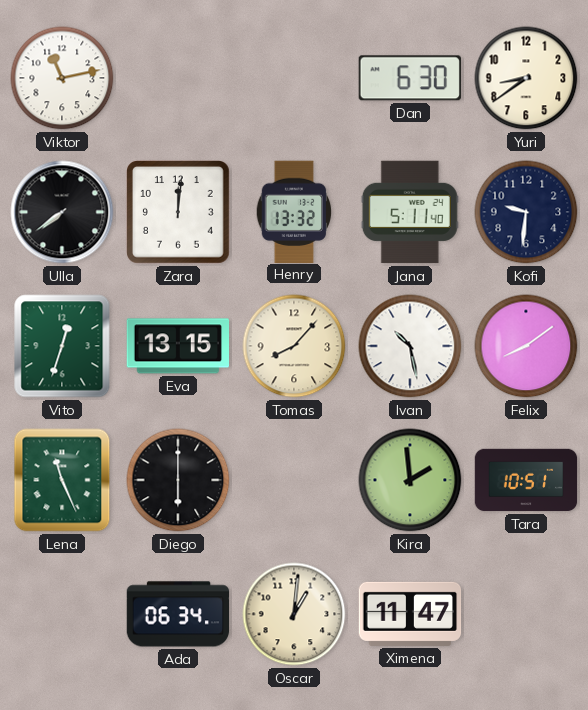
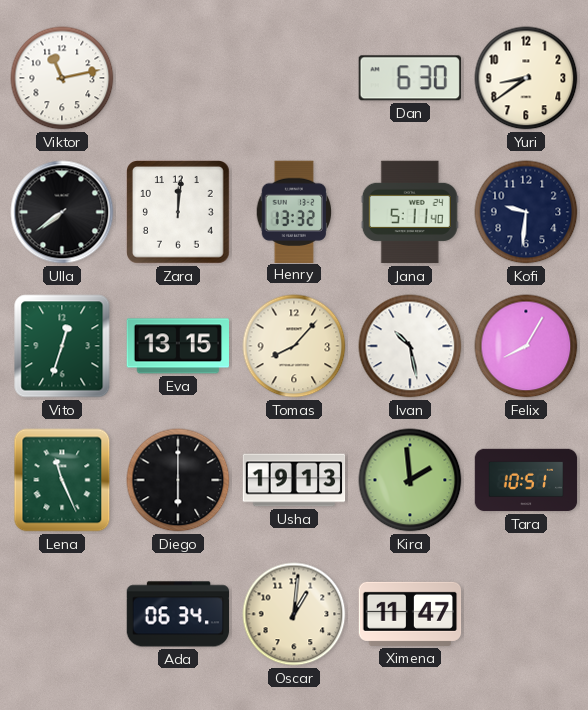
Felix: 8:09 -> 8:05 (526, 346)
Usha: none -> 19:13 (294, 480)
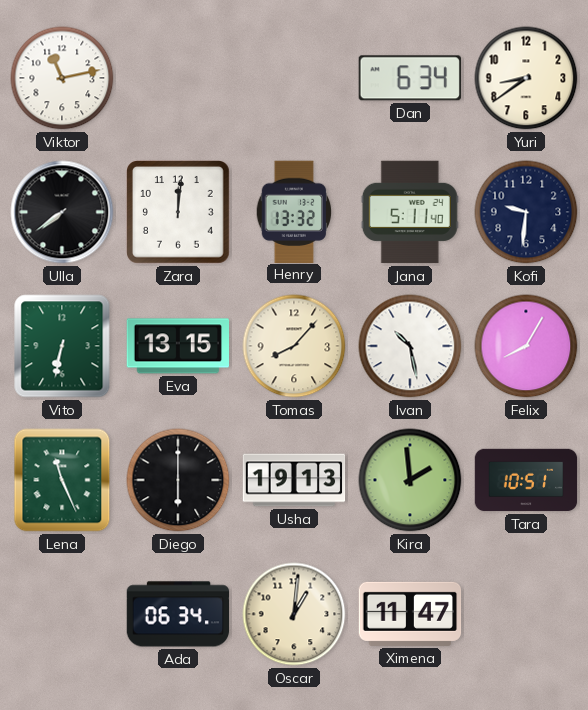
Dan: 6:30 -> 6:34 (410, 78)
Vito: 12:33 -> 6:32 (62, 346)
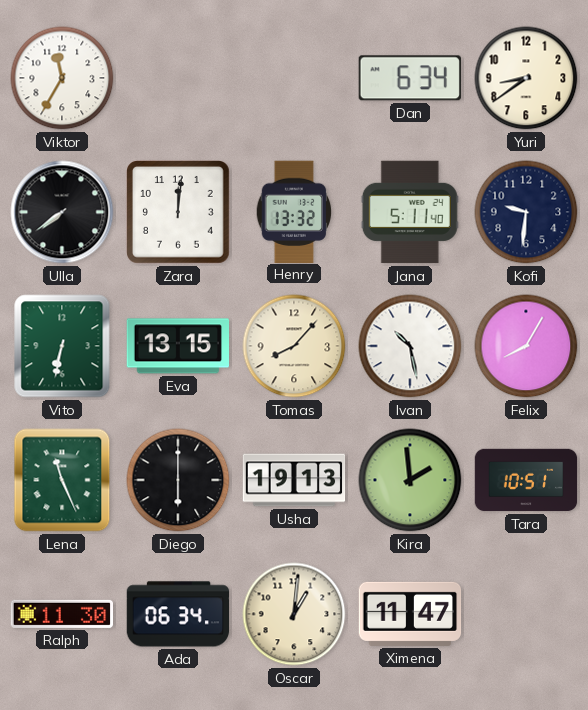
Viktor: 11:13 -> 11:35 (62, 78)
Ralph: none -> 11:30 (62, 614)
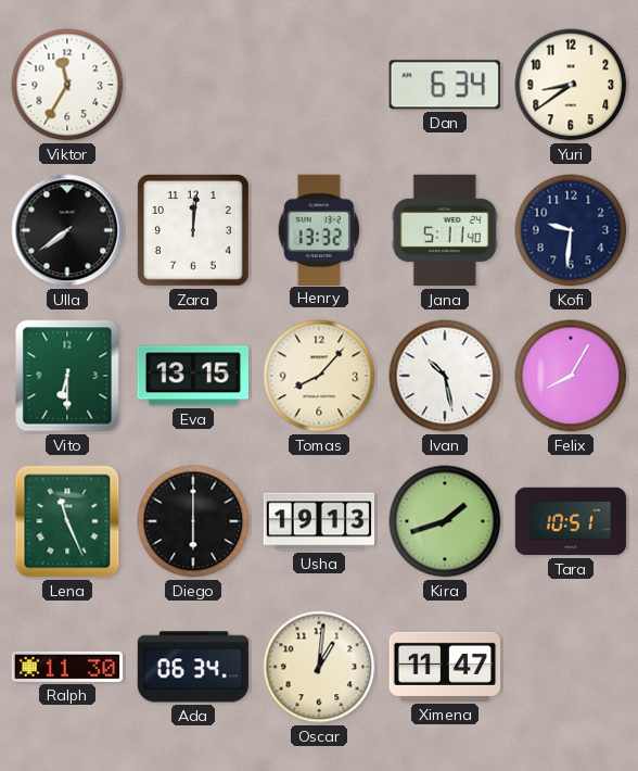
Vito: 6:32 -> 6:30 (67, 376)
Kira: 1:59 -> 1:42 (445, 521)
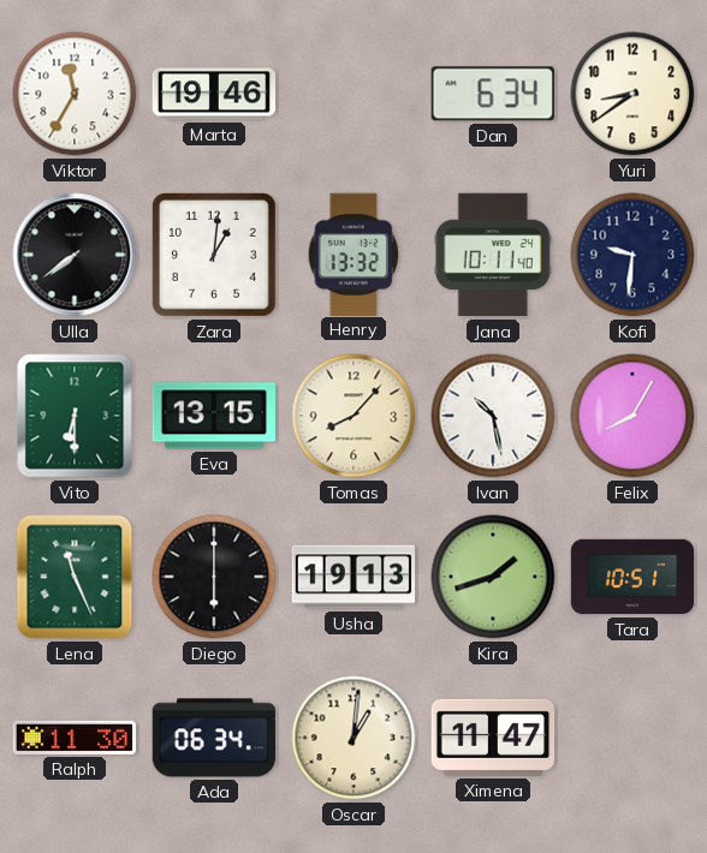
Marta: none -> 19:46 (214, 94)
Zara: 12:01 -> 1:01 (215, 256)
Jana: 5:11 -> 10:11 (493, 255)
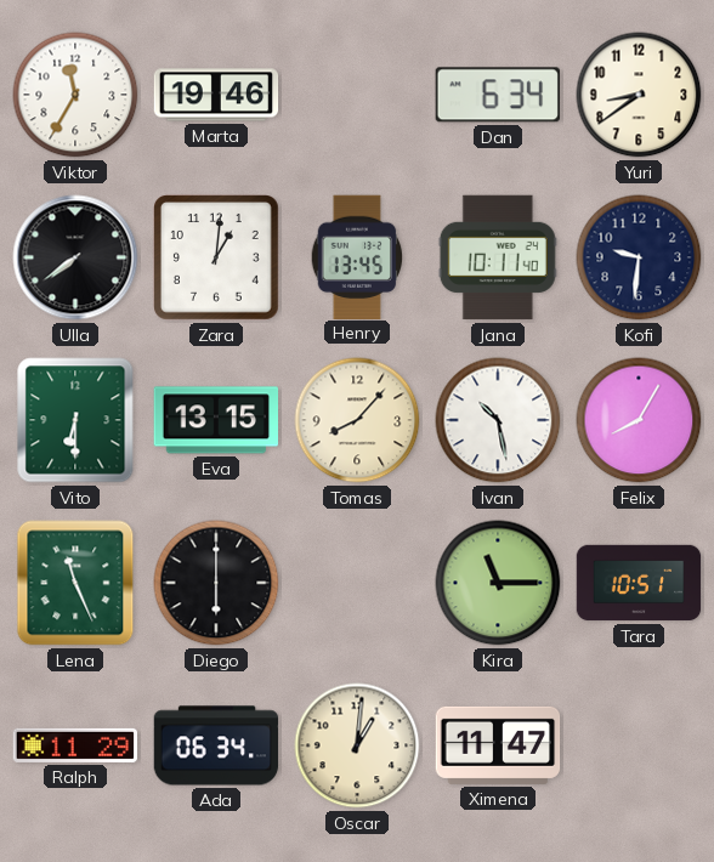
Henry: 13:32 -> 13:45 (357, 256)
Usha: 19:13 -> none (353, 577)
Kira: 1:42 -> 11:15 (498, 583)
Ralph: 11:30 -> 11:29 (75, 745)
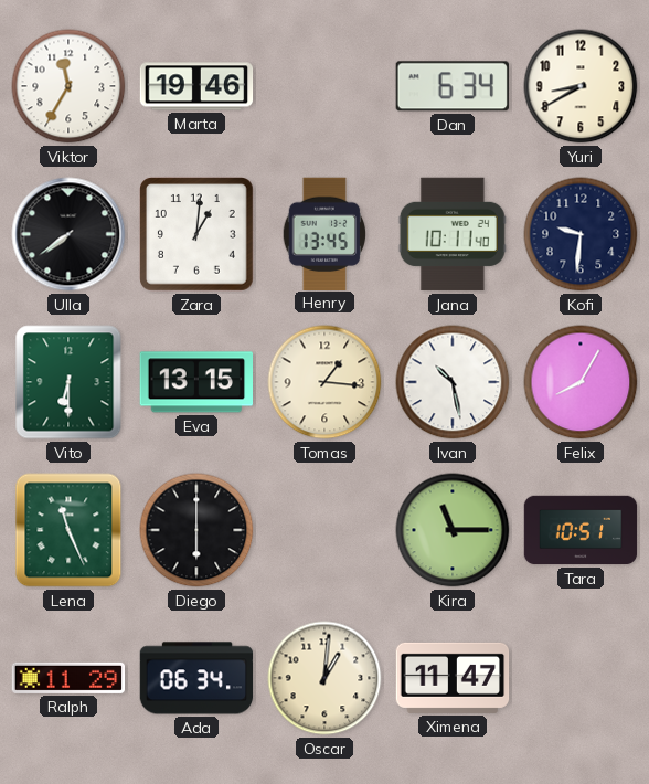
Yuri: 8:39 -> 8:40 (581, 86)
Tomas: 8:07 -> 1:16 (324, 382)
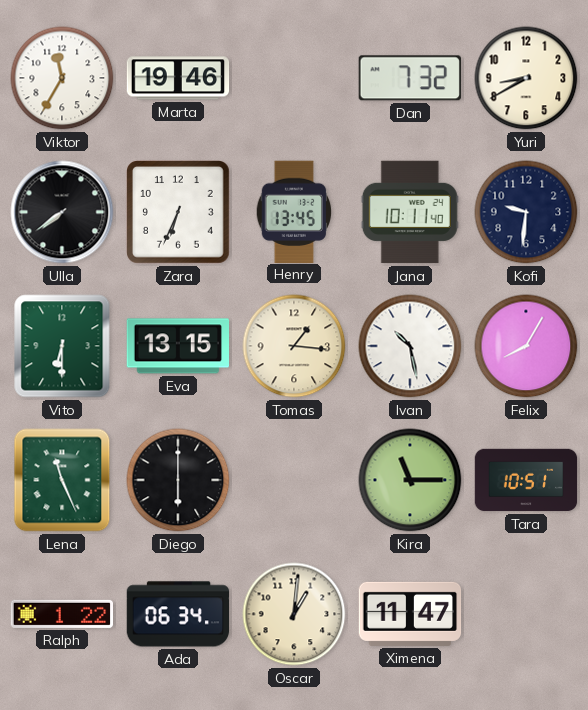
Dan: 6:34 -> 7:32 (410, 78)
Zara: 1:01 -> 6:34 (179, 213)
Ralph: 11:29 -> 1:22 (62, 614)
